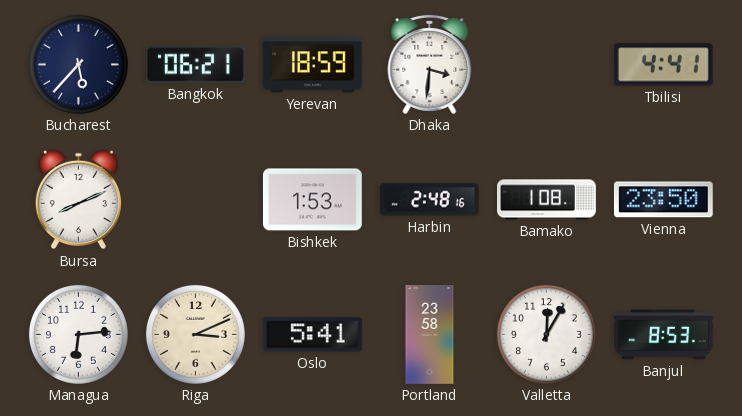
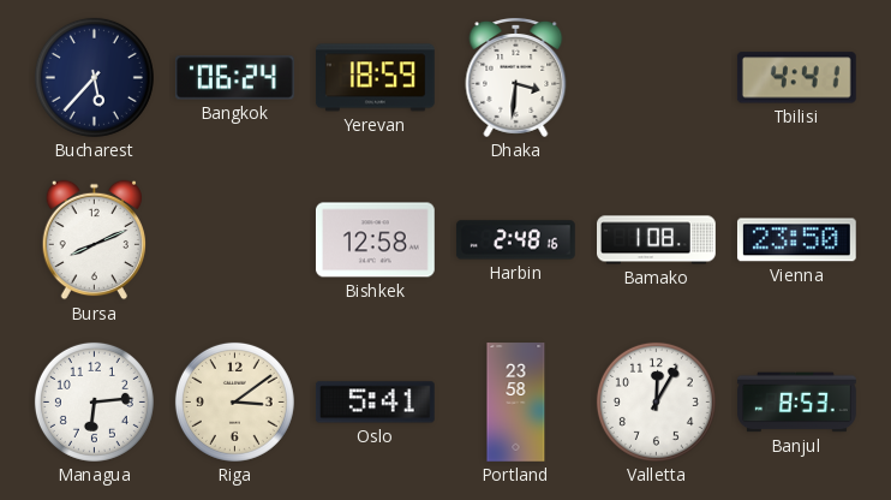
Bangkok: 06:21 -> 06:24 (235, 78)
Bishkek: 1:53 -> 12:58 (376, 240)
Riga: 3:11 -> 3:09 (234, 401)
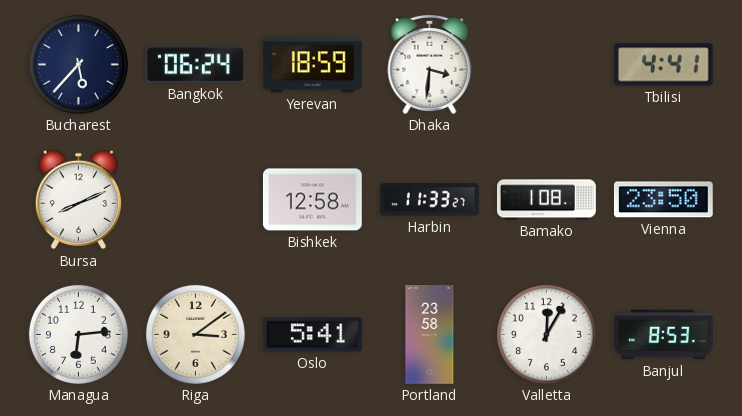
Harbin: 2:48 -> 11:33 (429, 200)
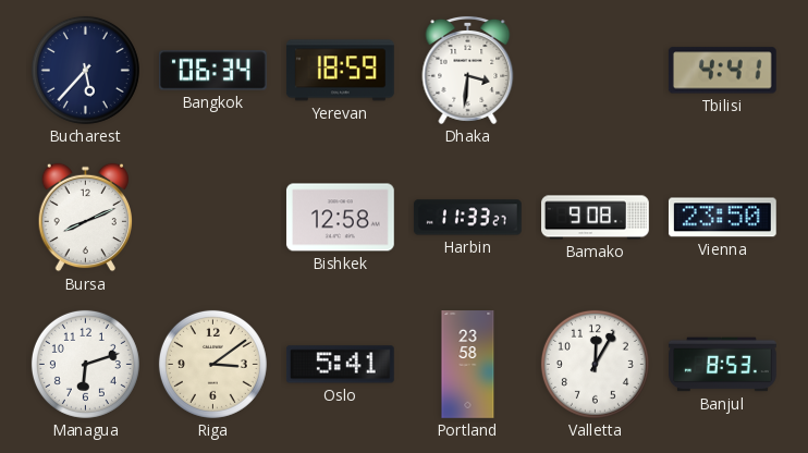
Bangkok: 06:24 -> 06:34 (213, 71)
Bamako: 1:08 -> 9:08 (596, 218)
Managua: 6:14 -> 6:12 (85, 364)
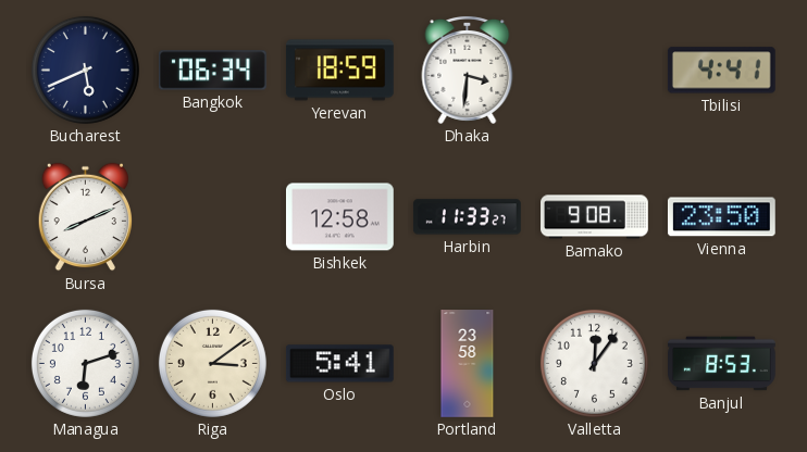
Bucharest: 5:37 -> 5:41 (85, 70)
Valletta: 12:05 -> 12:06 (594, 363)
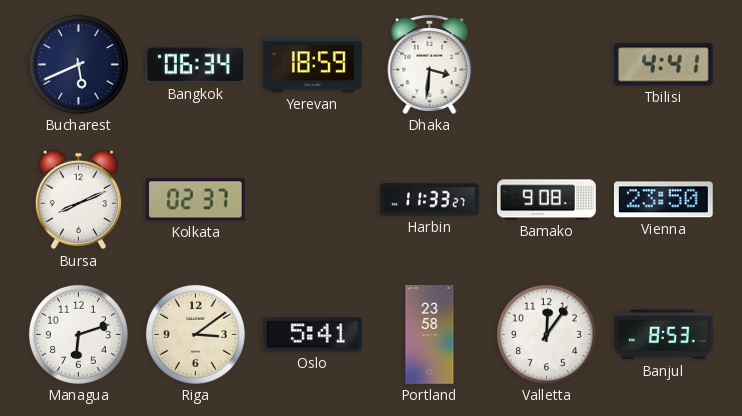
Kolkata: none -> 02:37 (195, 200)
Bishkek: 12:58 -> none (340, 217)
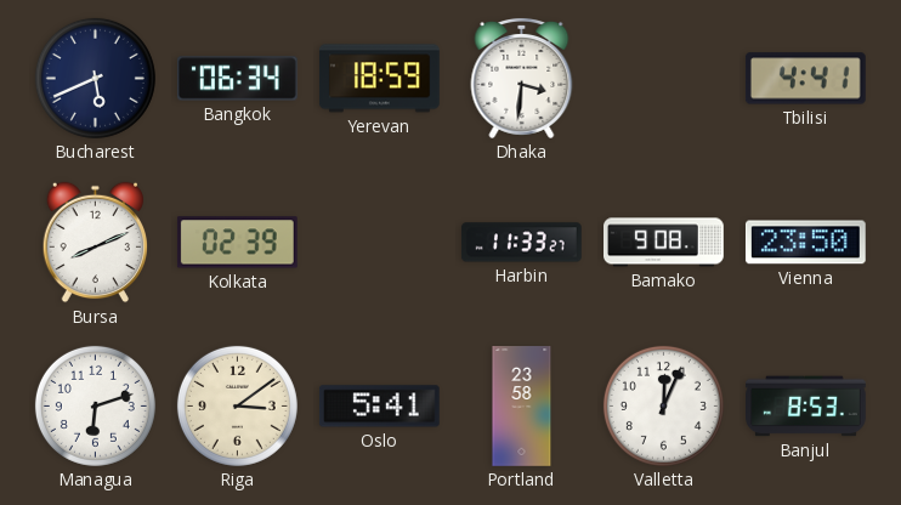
Kolkata: 02:37 -> 02:39 (237, 243)
Valletta: 12:06 -> 12:04 (663, 405)
